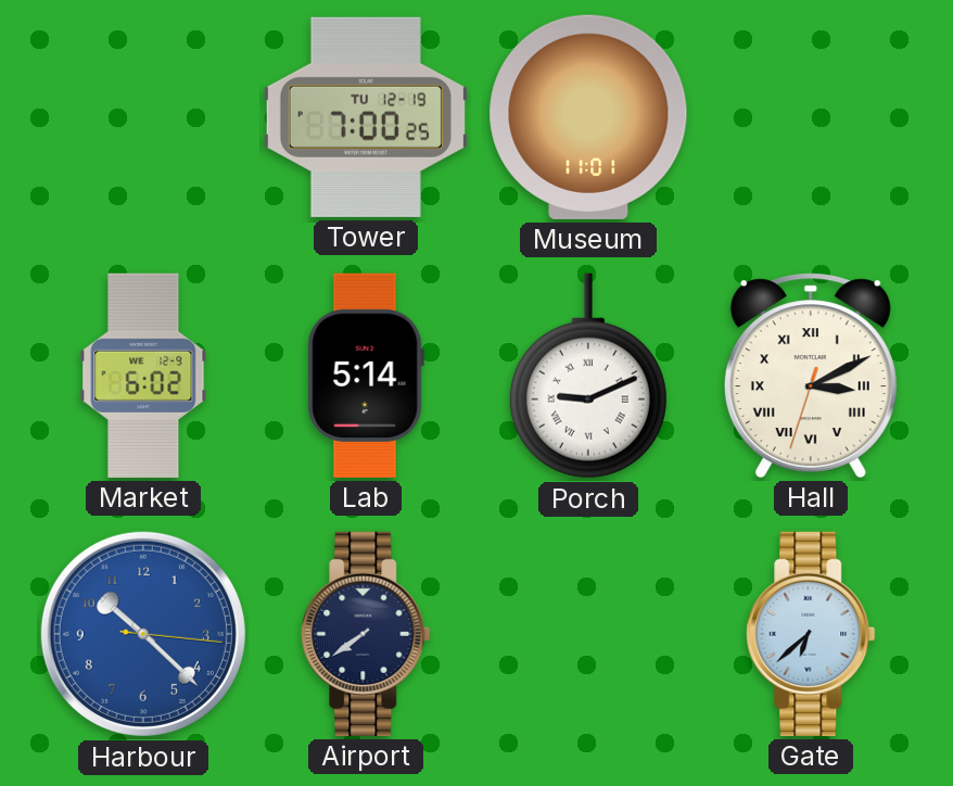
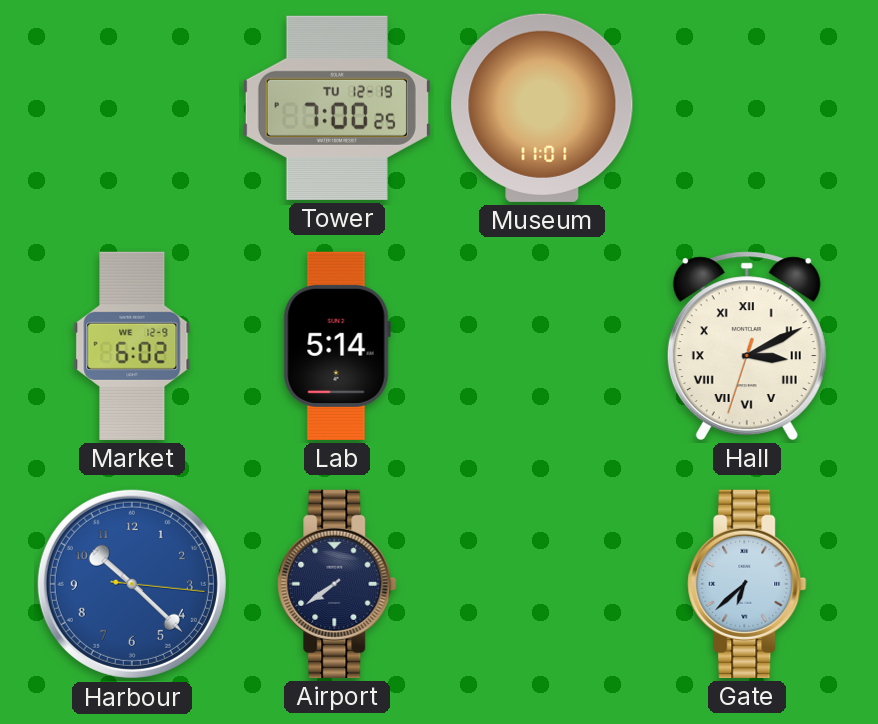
Porch: 9:11 -> none (588, 376)
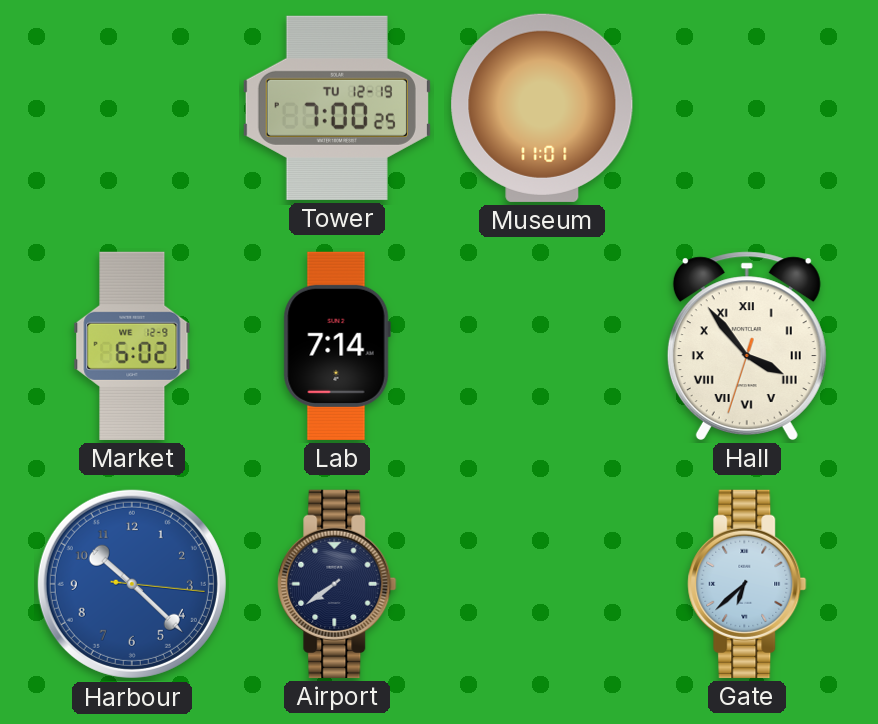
Lab: 5:14 -> 7:14 (337, 346)
Hall: 3:10 -> 3:53 (747, 346)
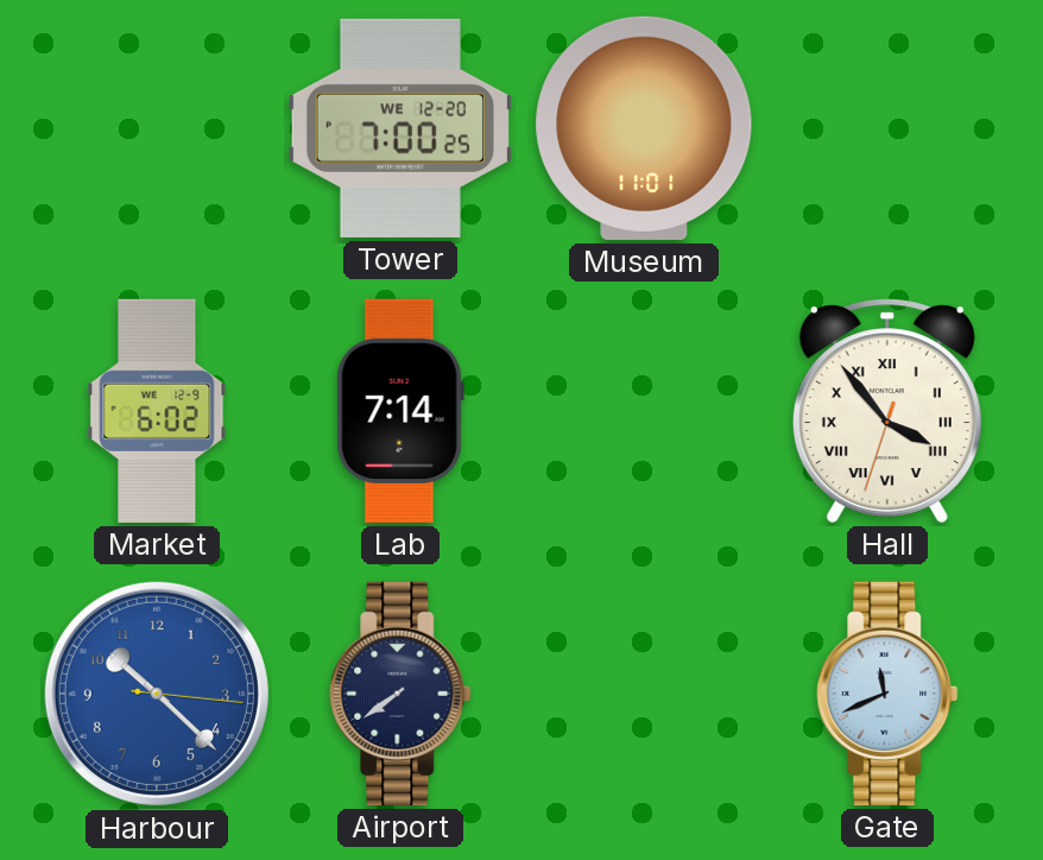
Tower date: TU 12-19 -> WE 12-20 (400, 128)
Gate: 6:38 -> 11:41 (887, 694)
